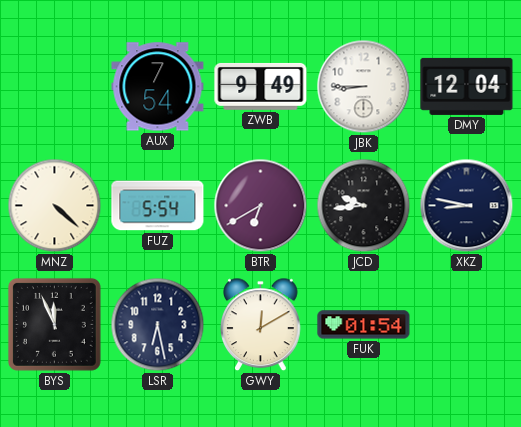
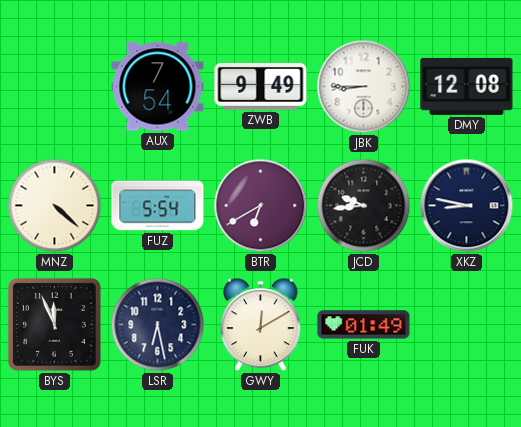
DMY: 12:04 -> 12:08 (467, 86)
FUK: 01:54 -> 01:49 (364, 325)
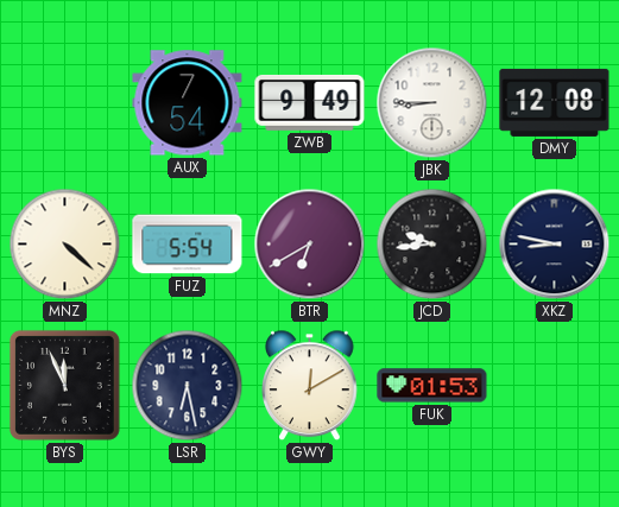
FUK: 01:49 -> 01:53 (432, 386)
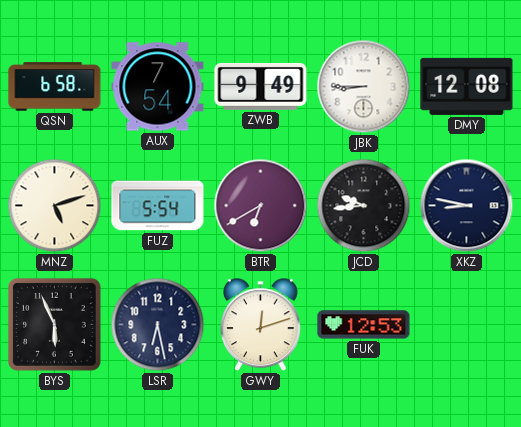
QSN: none -> 6:58 (55, 87)
MNZ: 4:22 -> 5:12 (55, 206)
BYS: 11:56 -> 5:56 (54, 324)
GWY: 12:10 -> 12:12 (261, 325)
FUK: 01:53 -> 12:53 (364, 325)
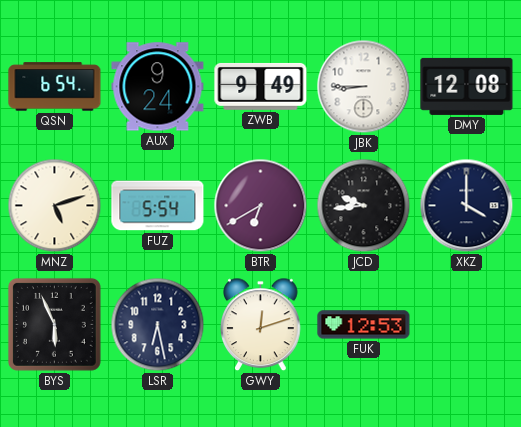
QSN: 6:58 -> 6:54 (55, 87)
AUX: 7:54 -> 9:24 (158, 87)
XKZ: 8:47 -> 4:00 (467, 206)
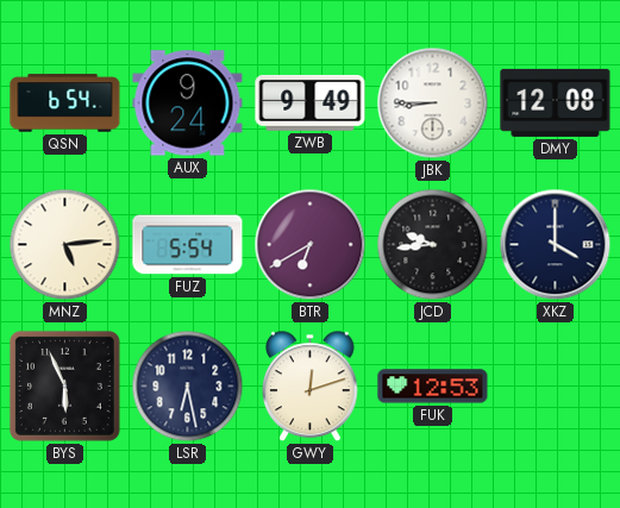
MNZ: 5:12 -> 5:14 (65, 245)
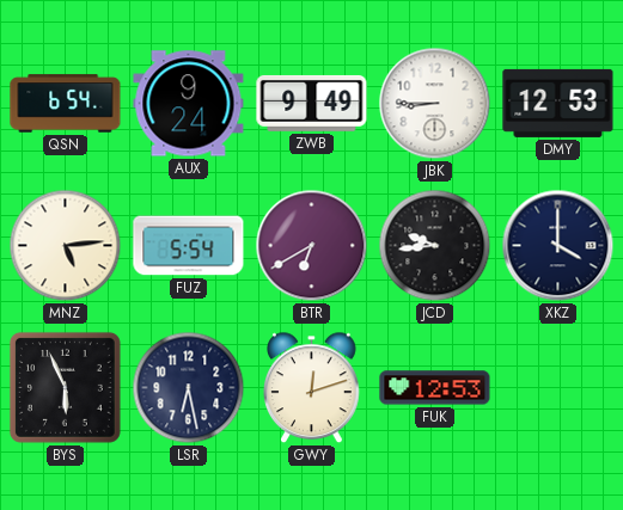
DMY: 12:08 -> 12:53 (558, 103)
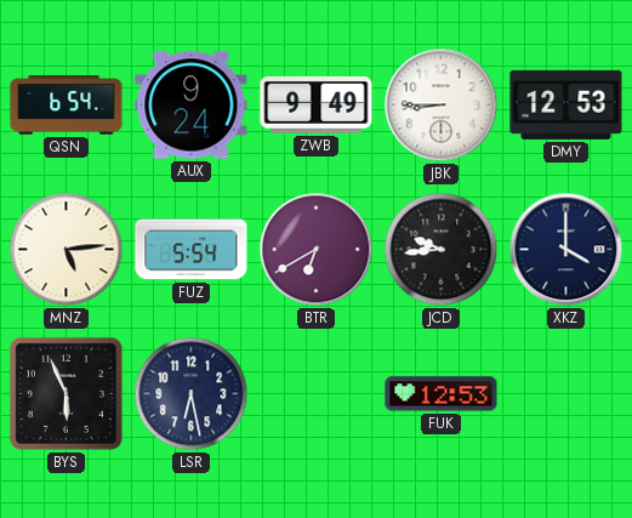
GWY: 12:12 -> none (312, 388)
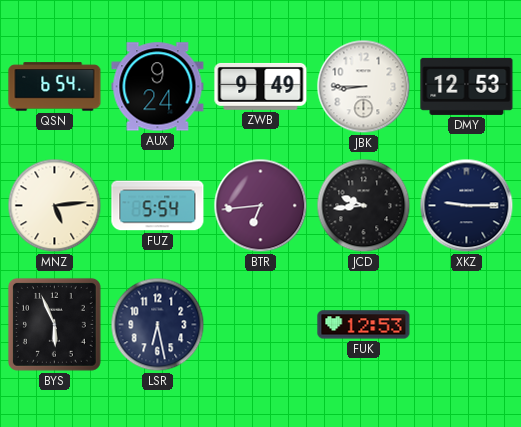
BTR: 6:40 -> 6:44 (261, 206)
XKZ: 4:00 -> 9:15 (467, 206)
